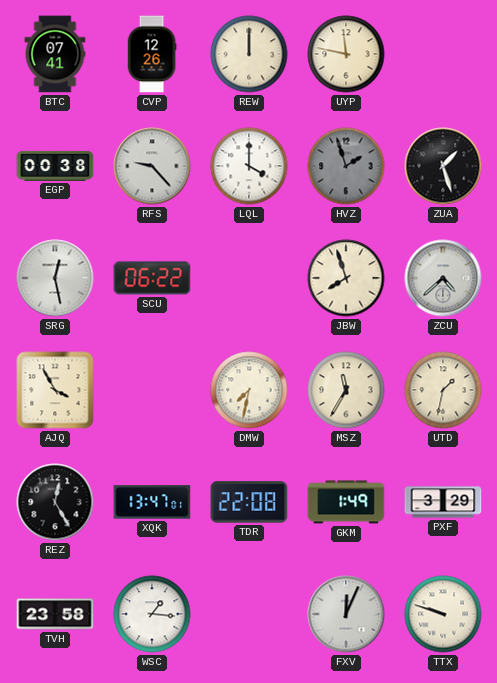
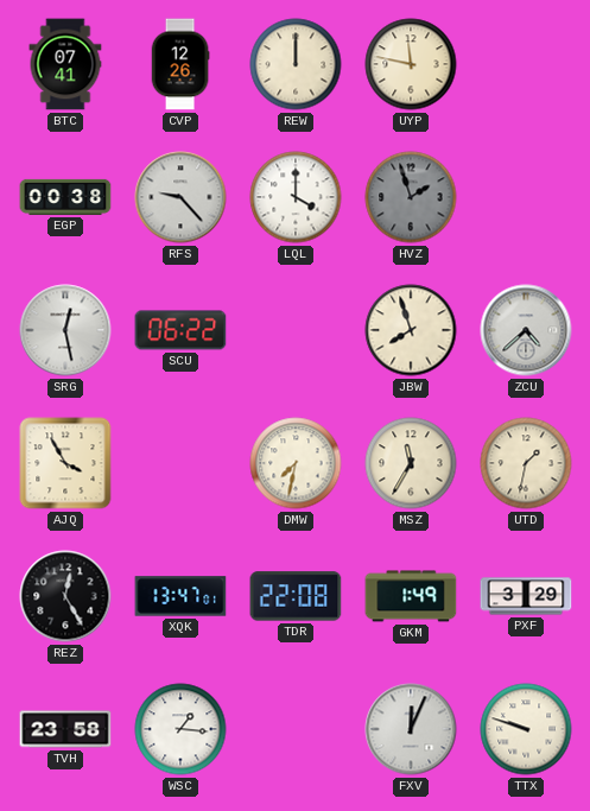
ZUA: 1:27 -> none (443, 166)
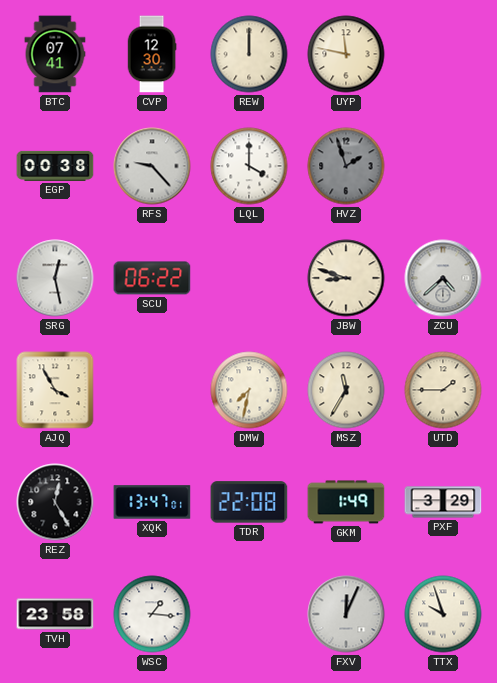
CVP: 12:26 -> 12:30 (152, 54)
JBW: 7:57 -> 8:48 (346, 278)
UTD: 1:32 -> 1:45 (443, 390)
TTX: 9:48 -> 9:57 (443, 614)
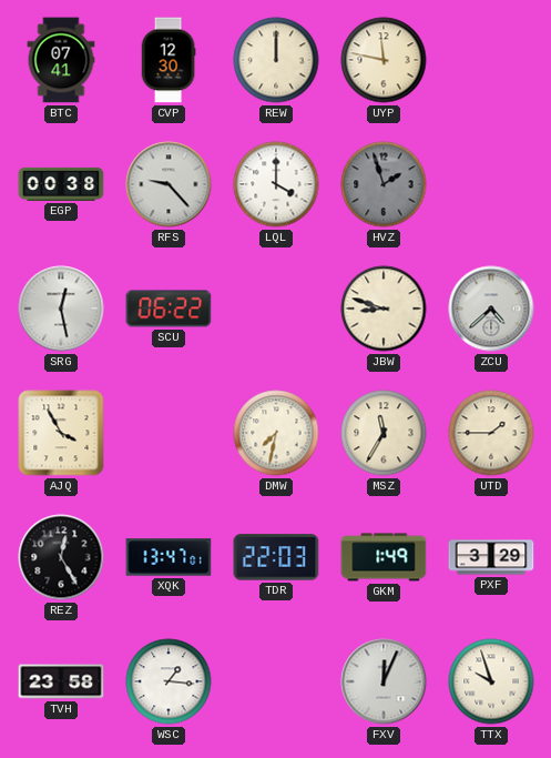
TDR: 22:08 -> 22:03 (276, 557)
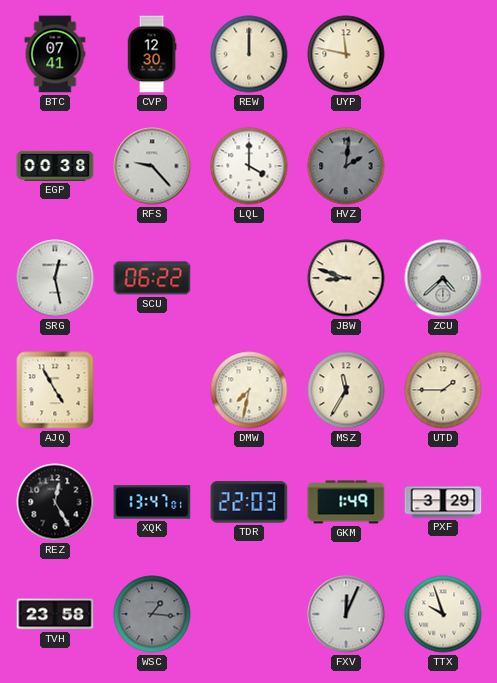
HVZ: 1:57 -> 2:01 (346, 166)
AJQ: 3:55 -> 4:55 (55, 390)
WSC dial: white -> grey (152, 614)
